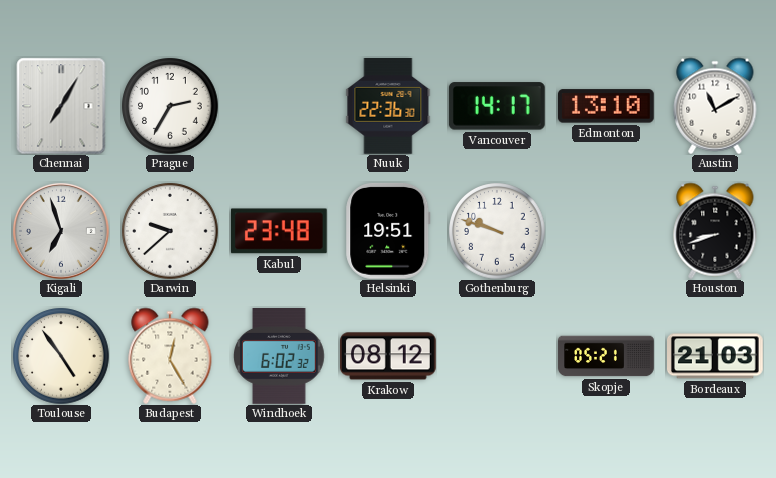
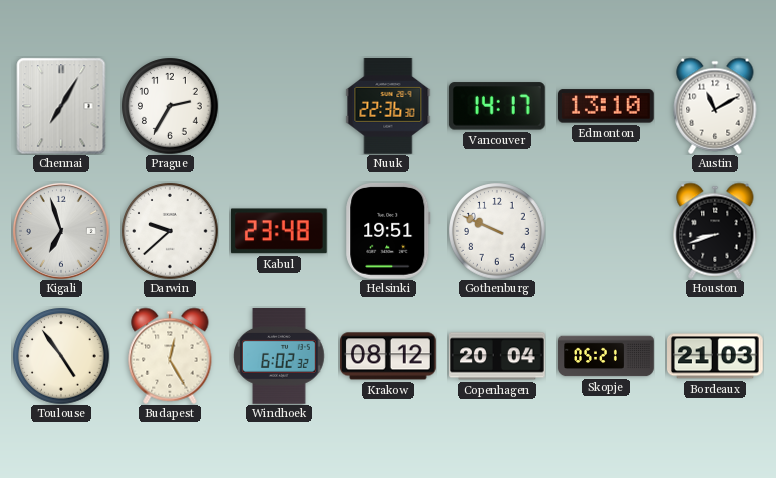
Gothenburg: 9:48 -> 9:49 (497, 231)
Copenhagen: none -> 20:04 (498, 356)
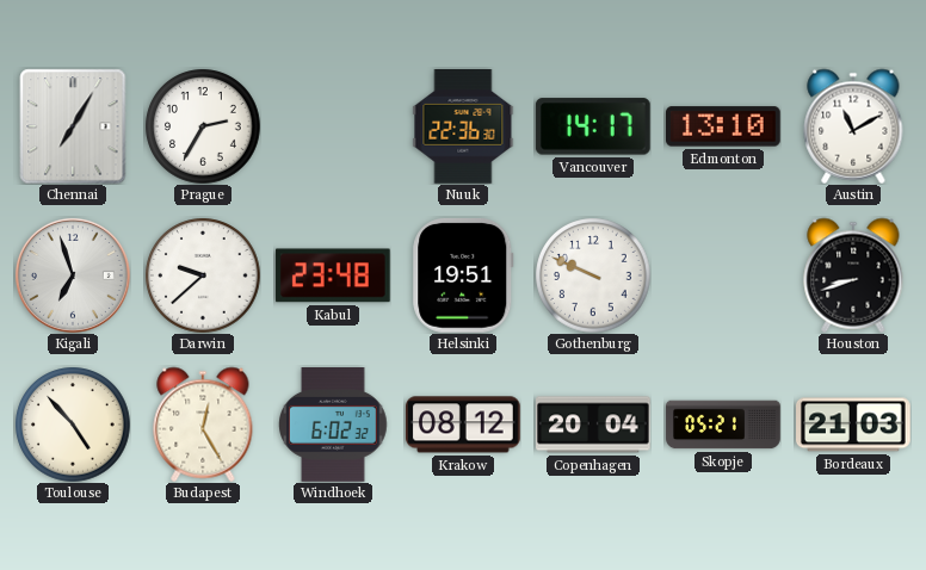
Toulouse: 4:54 -> 4:53 (73, 425)
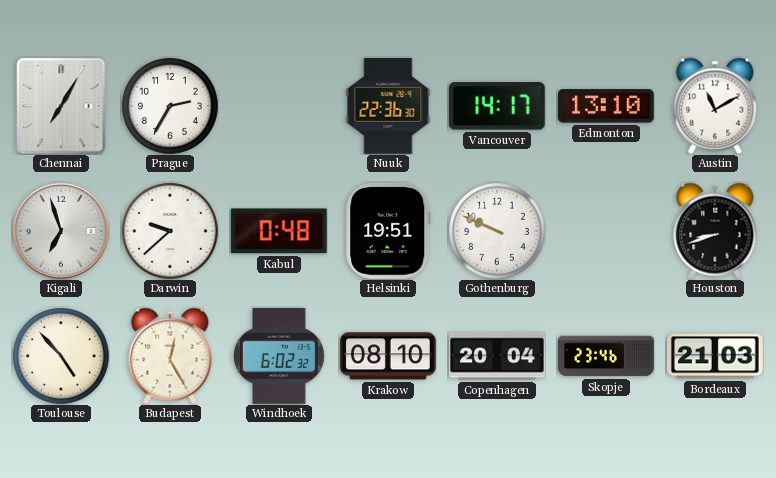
Kabul: 23:48 -> 0:48 (279, 231)
Krakow: 08:12 -> 08:10 (389, 356)
Skopje: 05:21 -> 23:46 (606, 356)
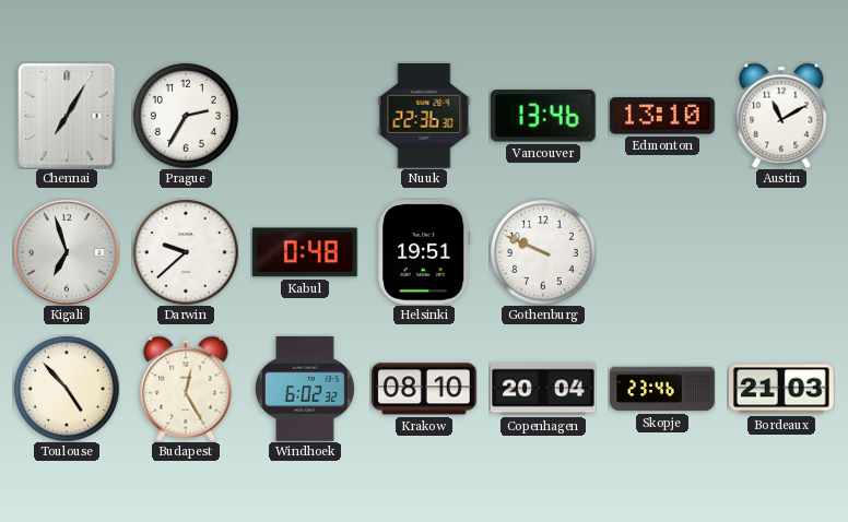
Vancouver: 14:17 -> 13:46 (543, 116)
Houston: 8:42 -> none (715, 231)
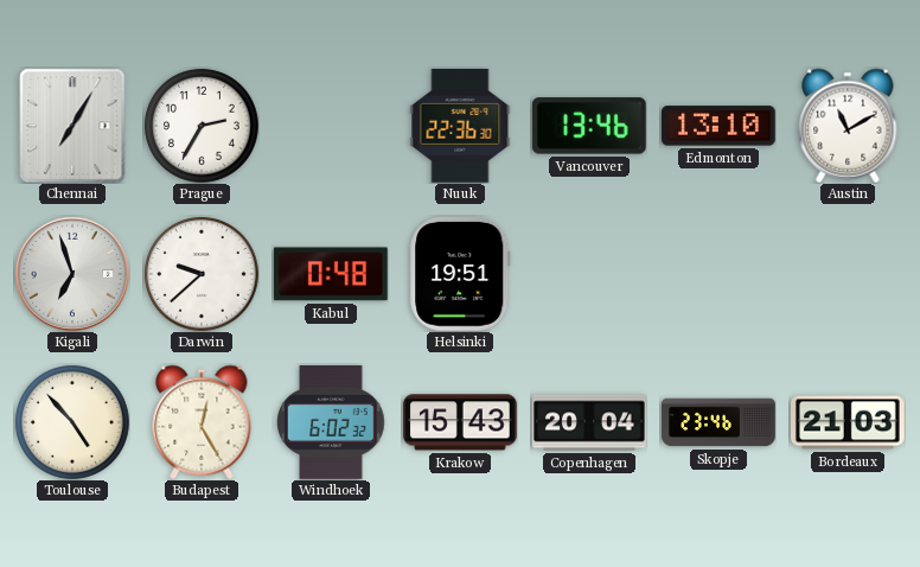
Gothenburg: 9:49 -> none (543, 252)
Krakow: 08:10 -> 15:43 (461, 422)
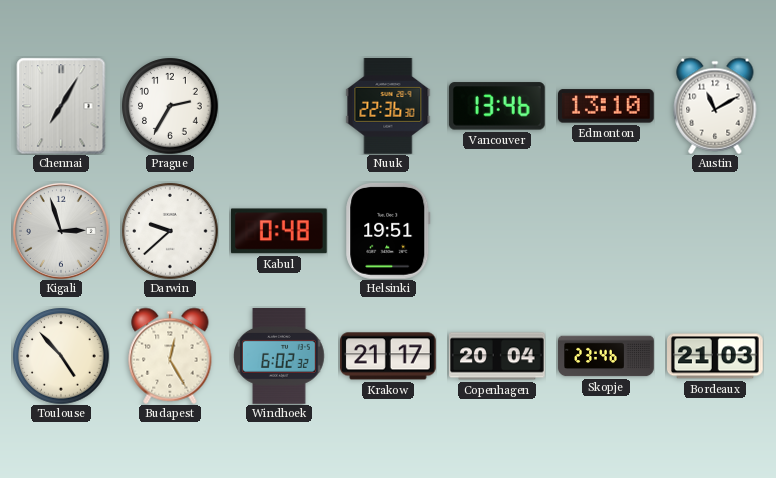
Kigali: 6:57 -> 2:57 (61, 231)
Krakow: 15:43 -> 21:17 (389, 356)
